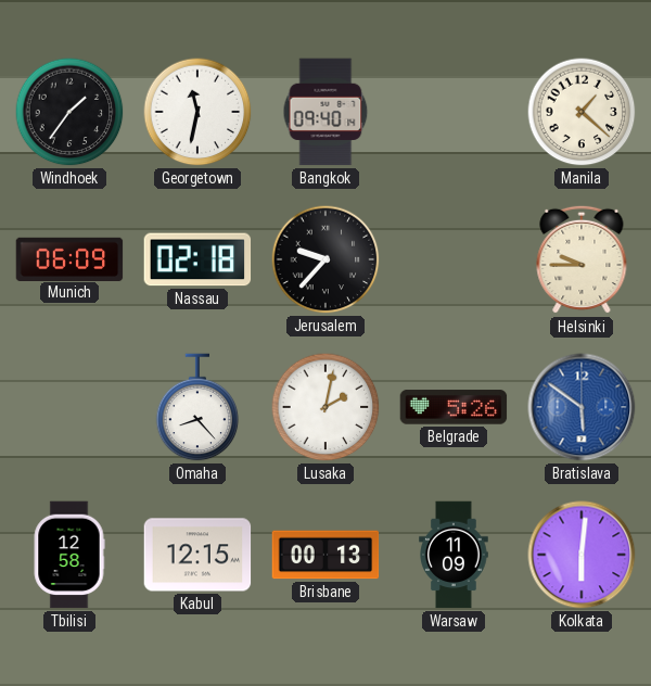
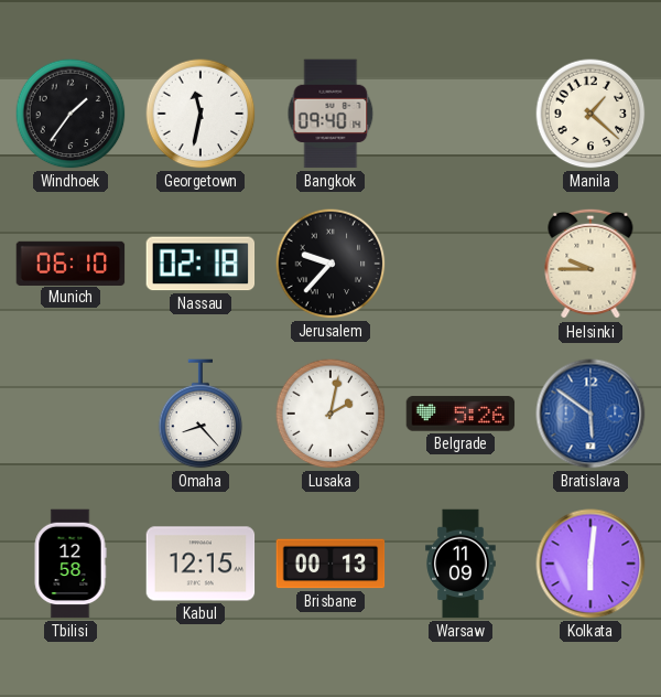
Munich: 06:09 -> 06:10 (71, 262)
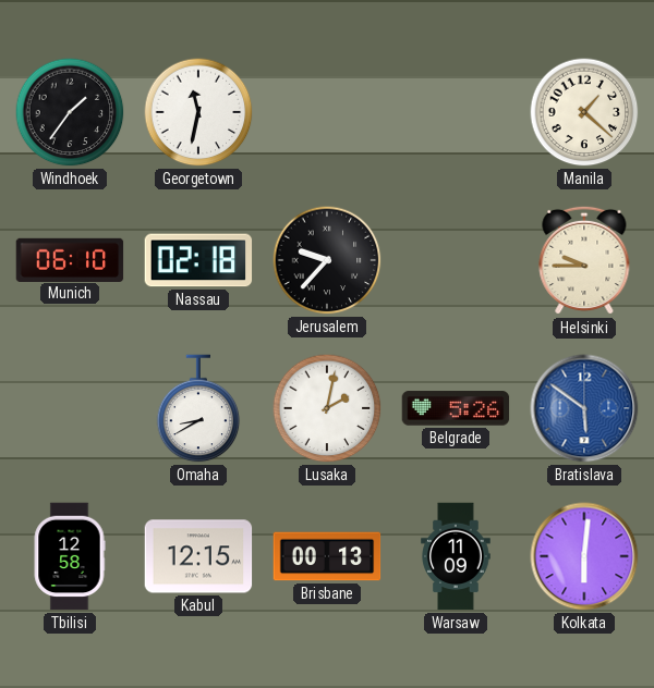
Bangkok: 09:40 -> none (330, 114)
Omaha: 8:23 -> 8:40 (198, 408)
